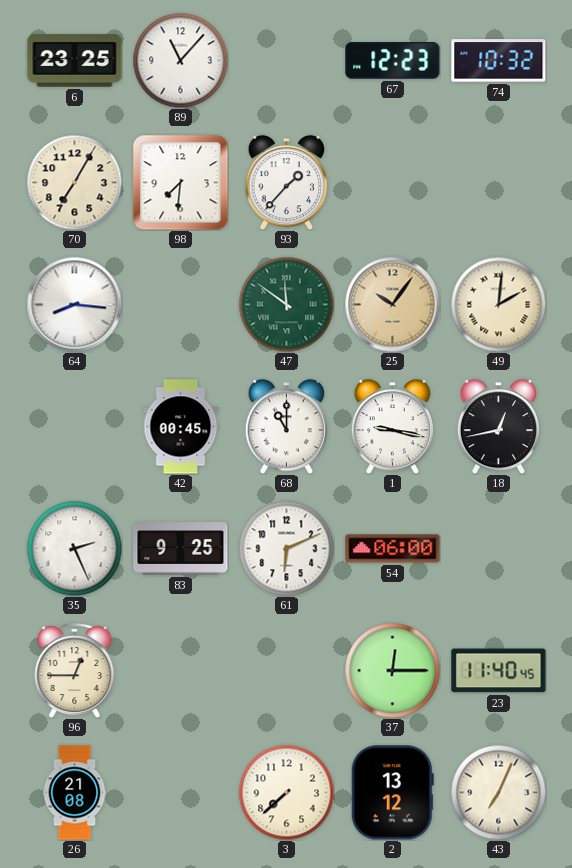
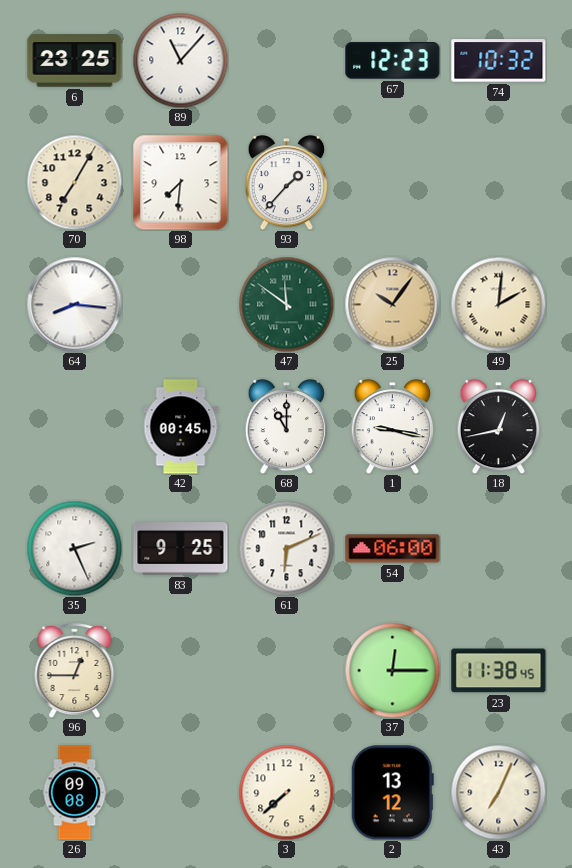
23: 11:40 -> 11:38 (499, 671)
26: 21:08 -> 09:08 (75, 793)
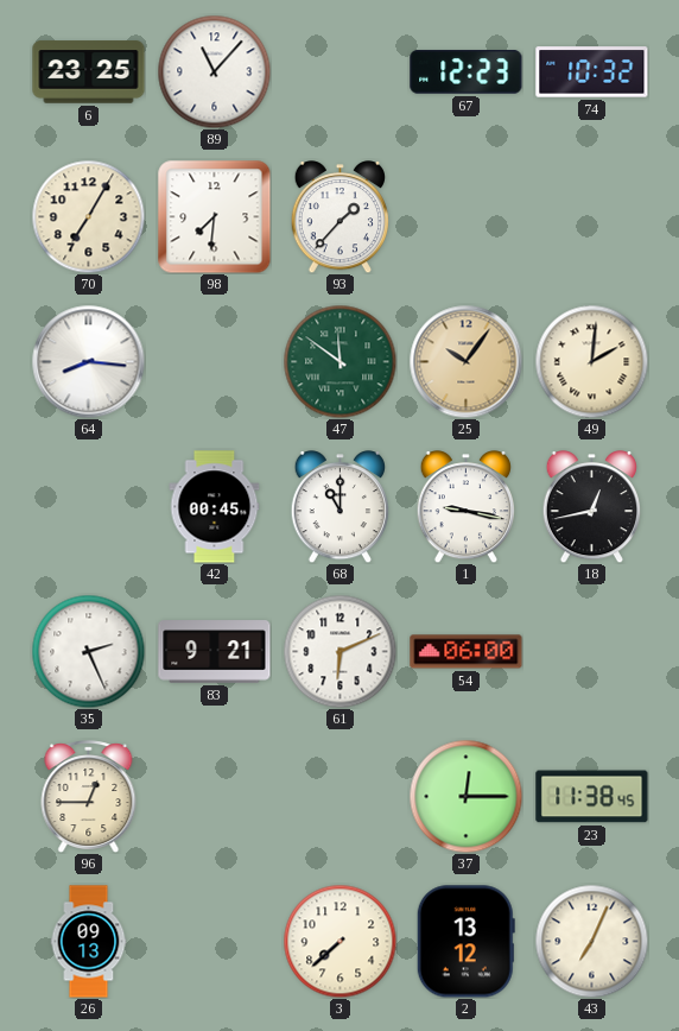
83: 9:25 -> 9:21 (215, 652)
26: 09:08 -> 09:13 (89, 942)
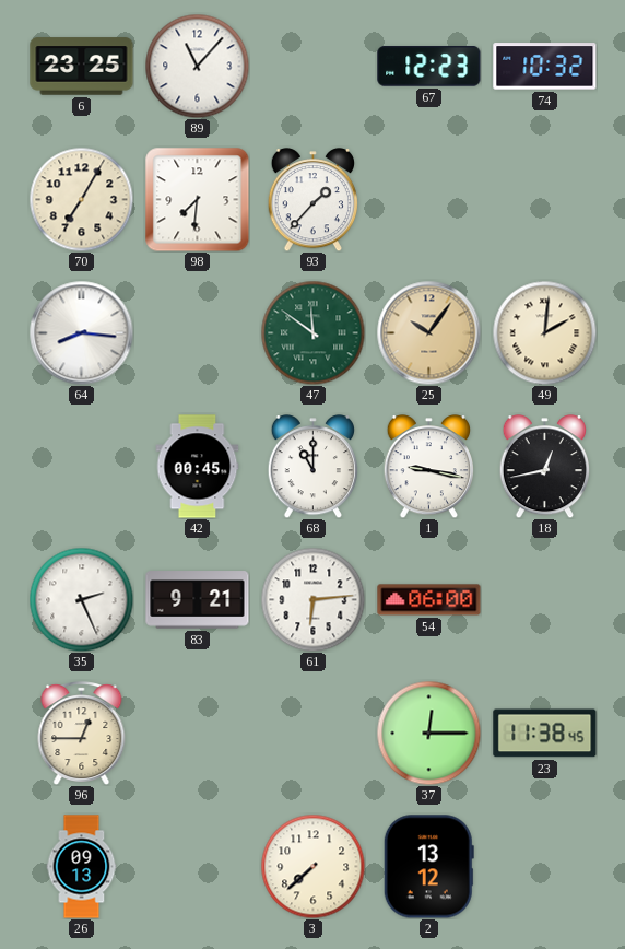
61: 6:11 -> 6:14 (312, 599)
43: 7:04 -> none (591, 941)
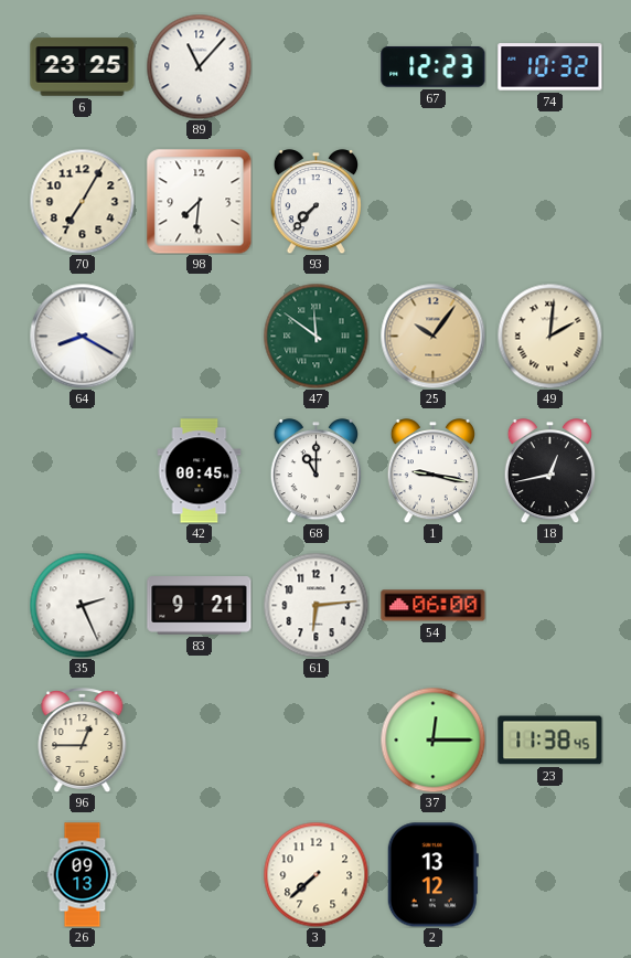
93: 1:37 -> 7:37 (315, 202)
64: 8:16 -> 8:20 (82, 336)
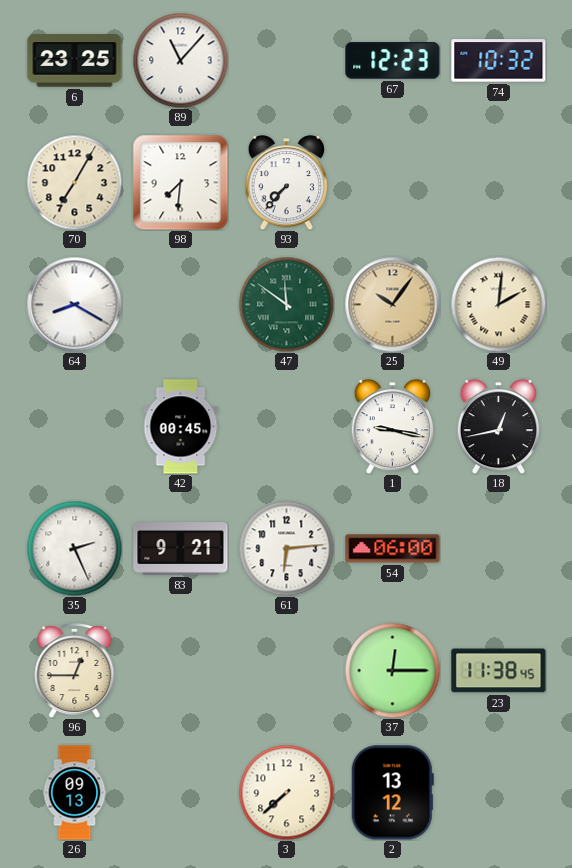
68: 11:00 -> none (315, 471)
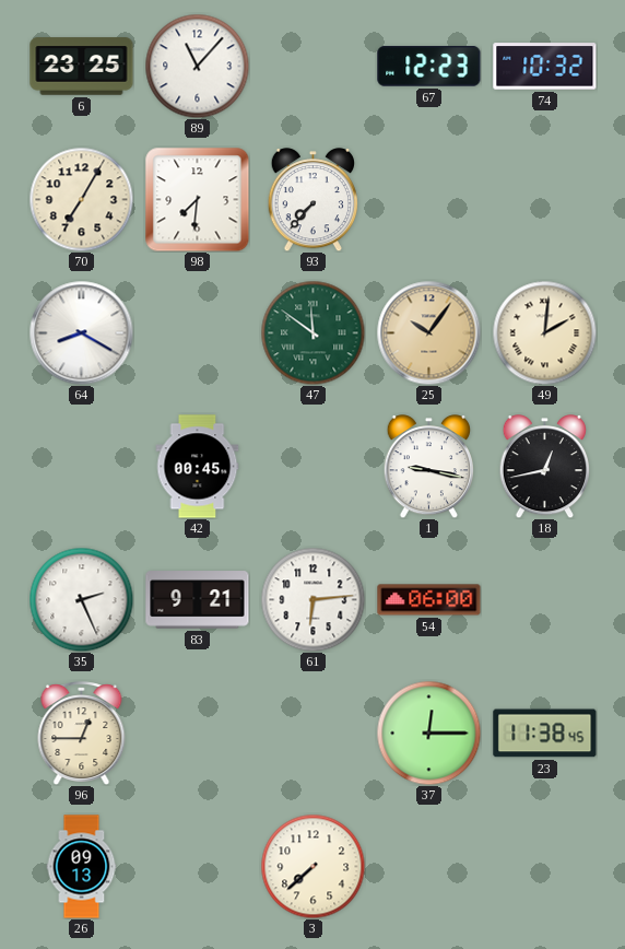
2: 13:12 -> none (392, 793)
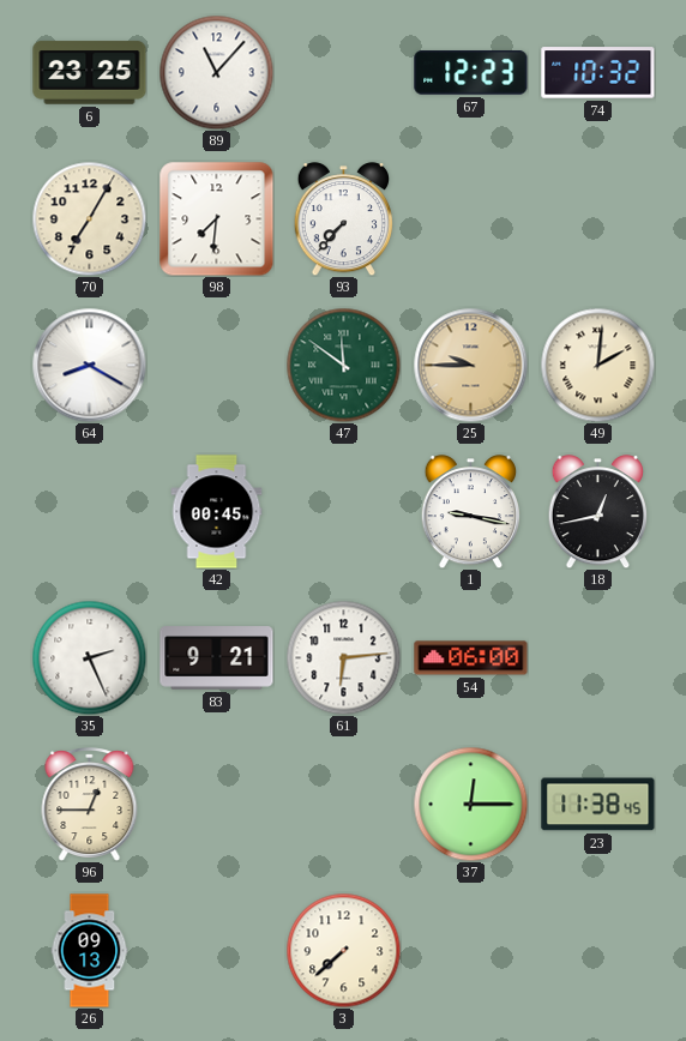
25: 10:06 -> 9:45 (470, 365)
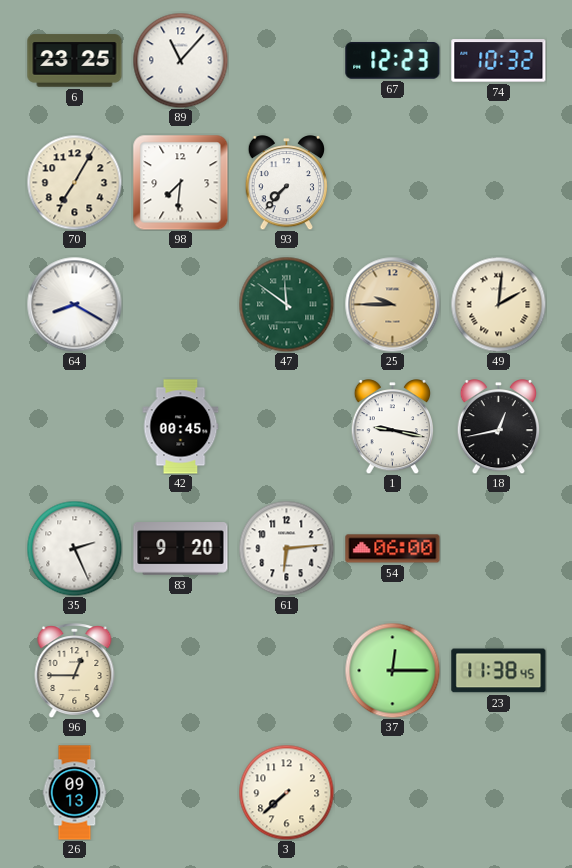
83: 9:21 -> 9:20 (181, 549)
